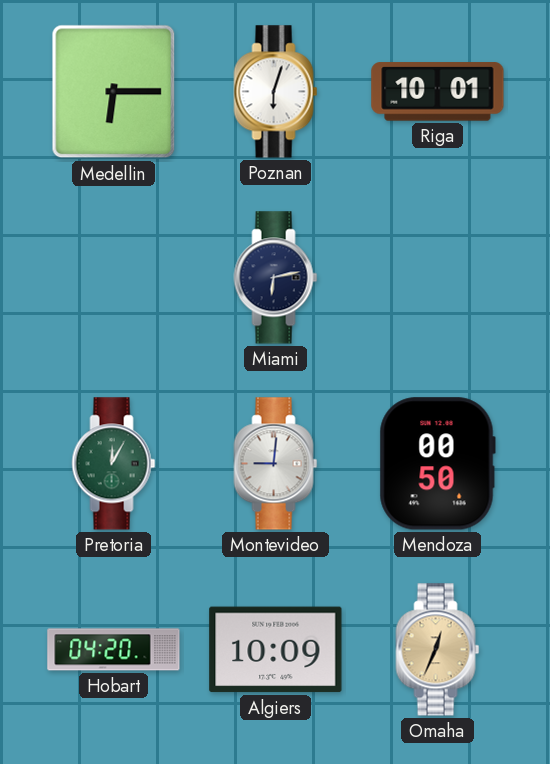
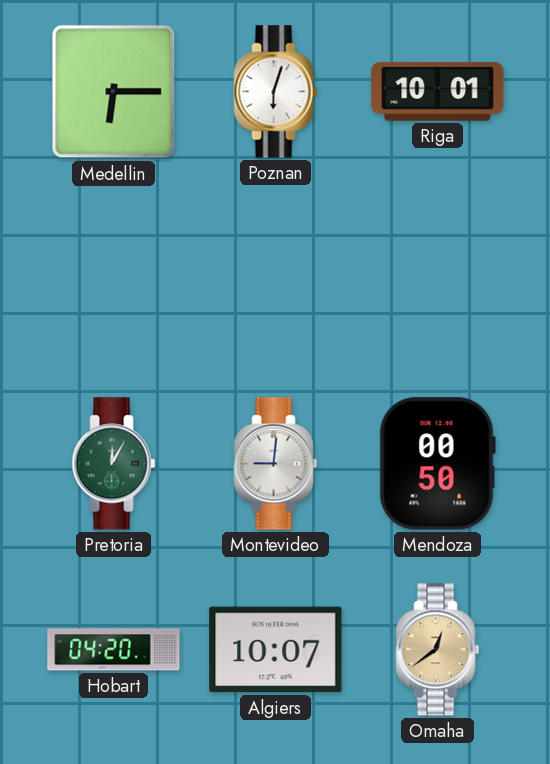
Miami: 6:13 -> none (276, 278)
Algiers: 10:09 -> 10:07 (276, 650)
Omaha: 12:34 -> 12:39 (438, 650)
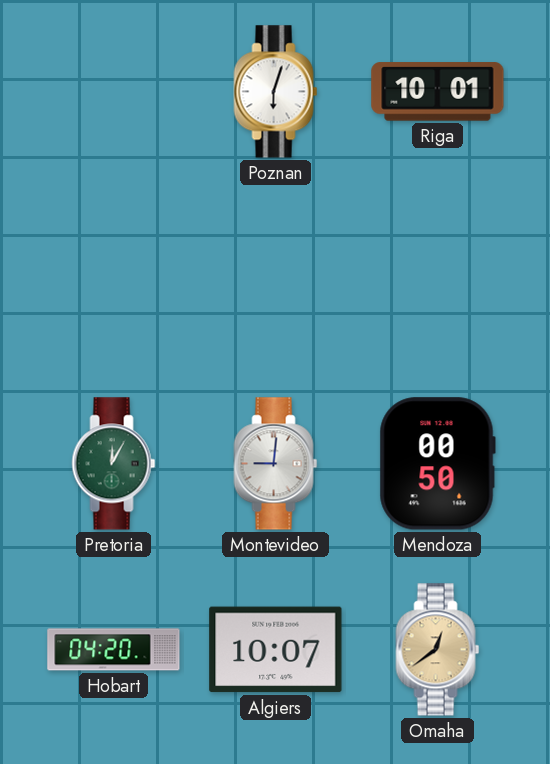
Medellin: 6:15 -> none (114, 92)
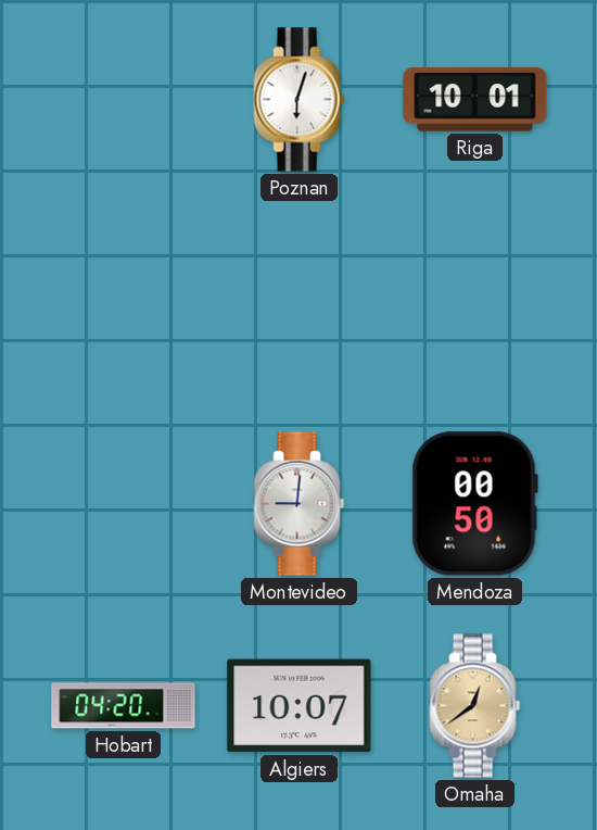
Pretoria: 12:05 -> none (114, 464)
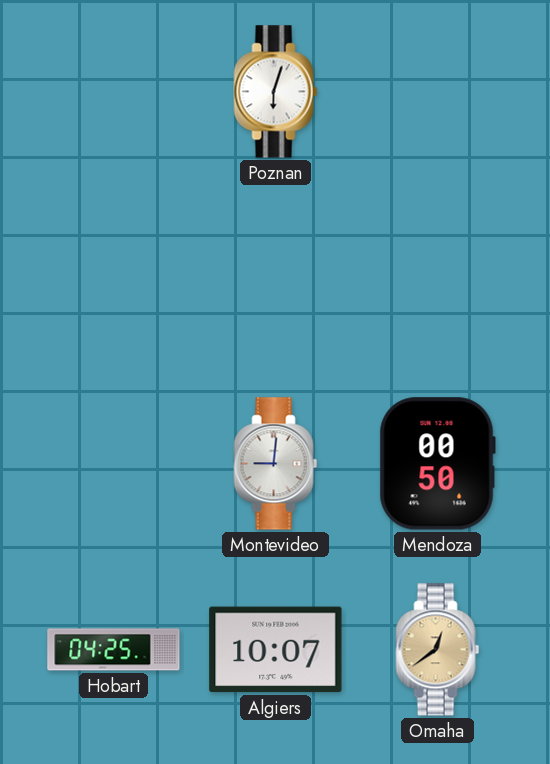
Riga: 10:01 -> none (475, 100)
Hobart: 04:20 -> 04:25 (114, 650)
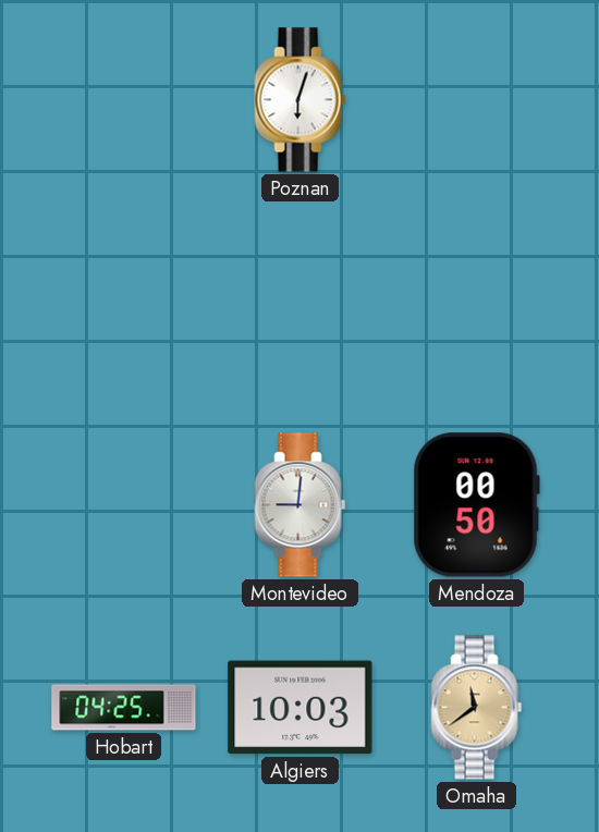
Algiers: 10:07 -> 10:03 (301, 708)
Omaha: 12:39 -> 11:39 (477, 708)
